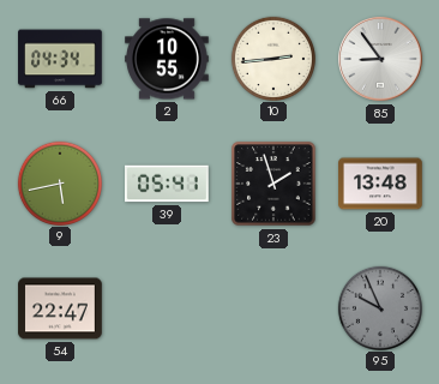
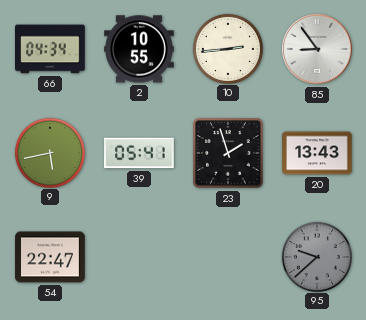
20: 13:48 -> 13:43 (317, 153)
95: 9:56 -> 9:38 (316, 256)
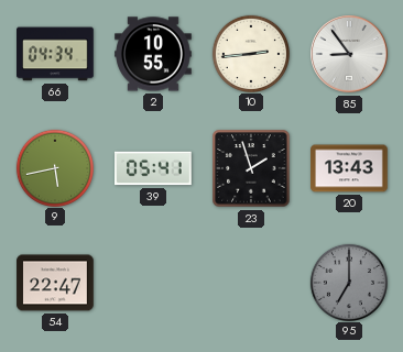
95: 9:38 -> 7:00 (348, 282)
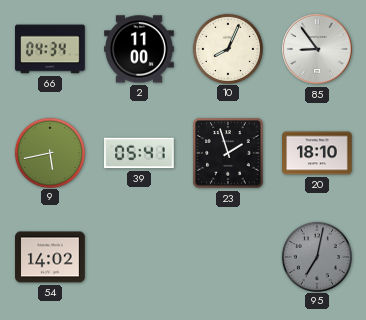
2: 10:55 -> 11:00 (139, 49)
10: 2:44 -> 8:04 (227, 48)
20: 13:43 -> 18:10 (317, 153)
54: 22:47 -> 14:02 (50, 257)
95: 7:00 -> 7:02 (316, 256)
